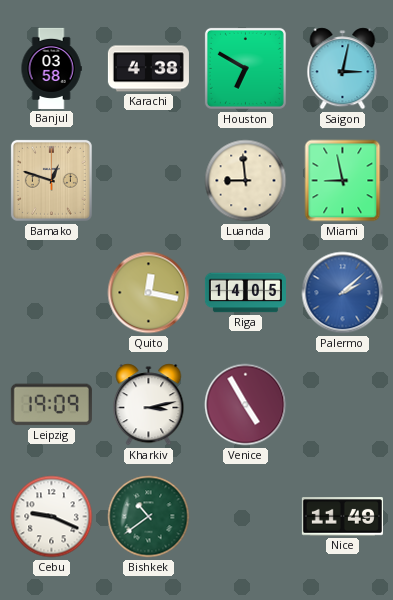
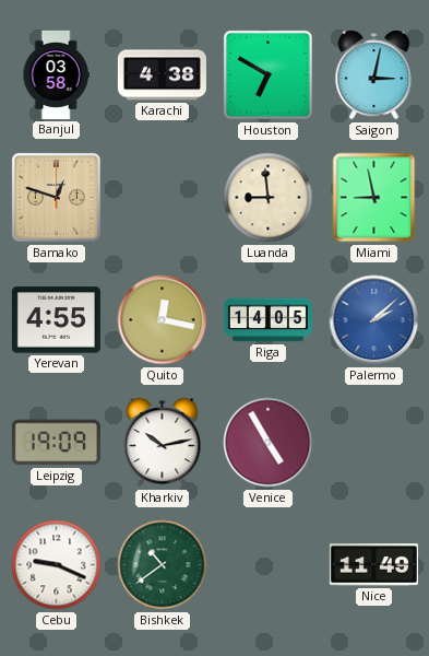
Yerevan: none -> 4:55 (56, 320)
Kharkiv: 3:13 -> 10:13 (163, 443)
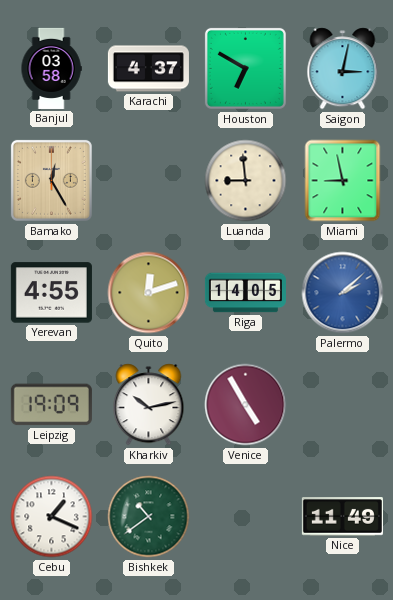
Karachi: 4:38 -> 4:37 (148, 69)
Bamako: 12:48 -> 12:25 (51, 180)
Quito: 12:17 -> 12:12 (149, 293)
Cebu: 9:19 -> 1:19 (52, 517)
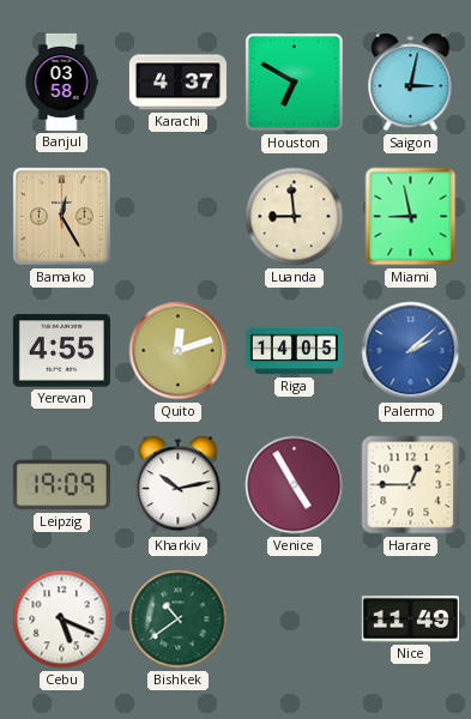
Harare: none -> 12:45 (411, 485)
Cebu: 1:19 -> 5:19 (62, 620)
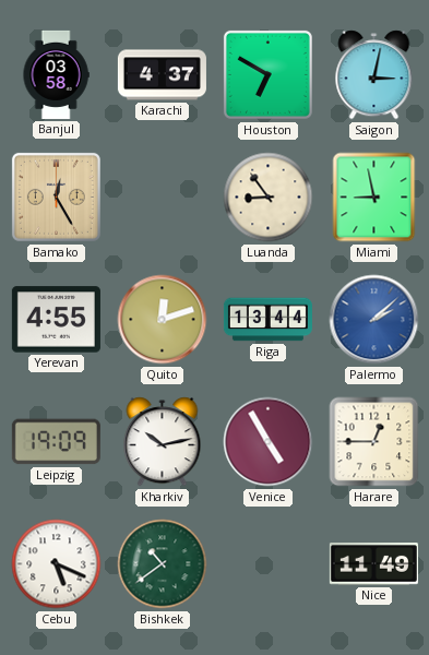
Luanda: 8:59 -> 8:54 (269, 198)
Riga: 14:05 -> 13:44 (267, 320)
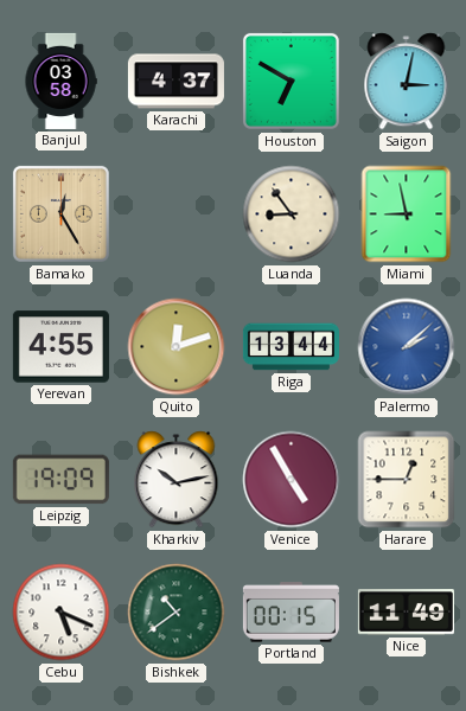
Portland: none -> 00:15 (291, 613)
